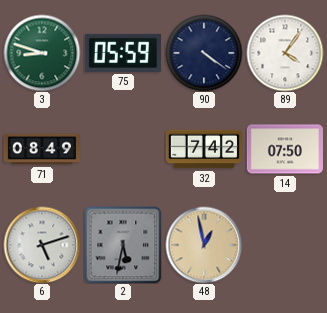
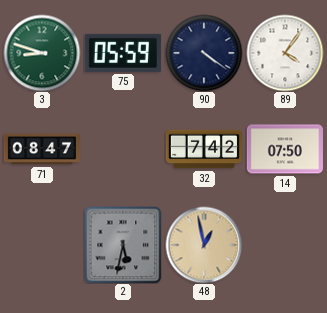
71: 08:49 -> 08:47 (42, 149)
6: 5:12 -> none (42, 245)
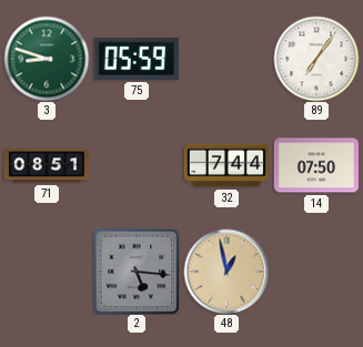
90: 4:21 -> none (204, 53)
89: 4:06 -> 7:06 (316, 59)
71: 08:47 -> 08:51 (47, 165)
32: 7:42 -> 7:44 (226, 165)
2: 5:32 -> 5:16 (137, 272)
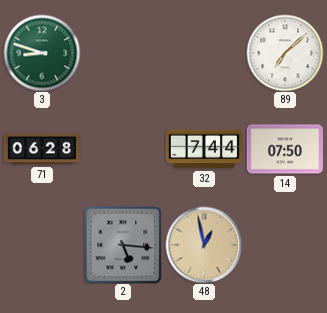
75: 05:59 -> none (137, 59)
89: 7:06 -> 7:08 (285, 53)
71: 08:51 -> 06:28 (42, 149)
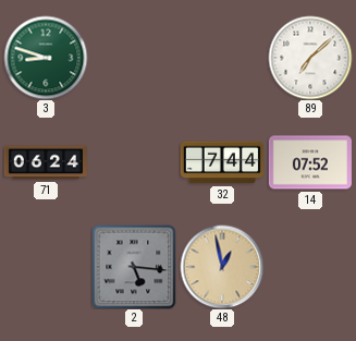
71: 06:28 -> 06:24 (46, 162)
14: 07:50 -> 07:52 (310, 162)
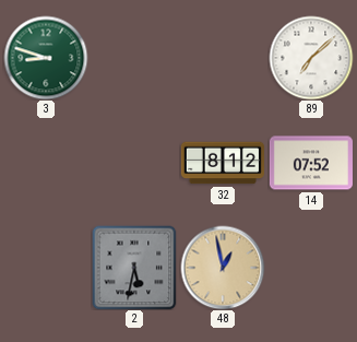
71: 06:24 -> none (46, 162)
32: 7:44 -> 8:12 (223, 163)
2: 5:16 -> 5:32 (134, 268)
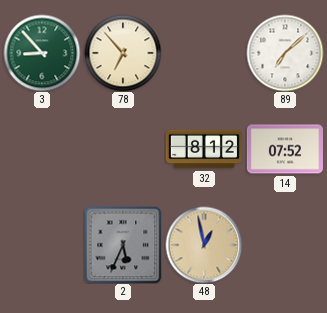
3: 8:48 -> 8:53 (42, 53)
78: none -> 6:53 (123, 53)
2: 5:32 -> 5:34 (123, 245)
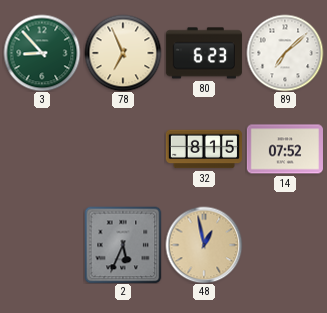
78: 6:53 -> 6:56 (123, 53)
80: none -> 6:23 (204, 53)
32: 8:12 -> 8:15 (204, 149)
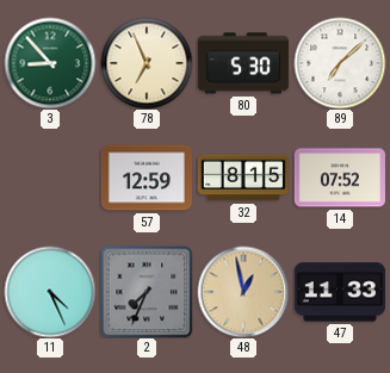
80: 6:23 -> 5:30 (243, 63)
57: none -> 12:59 (147, 178)
11: none -> 4:26 (50, 292)
2: 5:34 -> 7:34 (147, 292)
47: none -> 11:33 (340, 292)
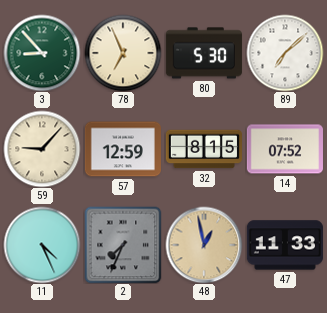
59: none -> 9:07 (42, 149)
